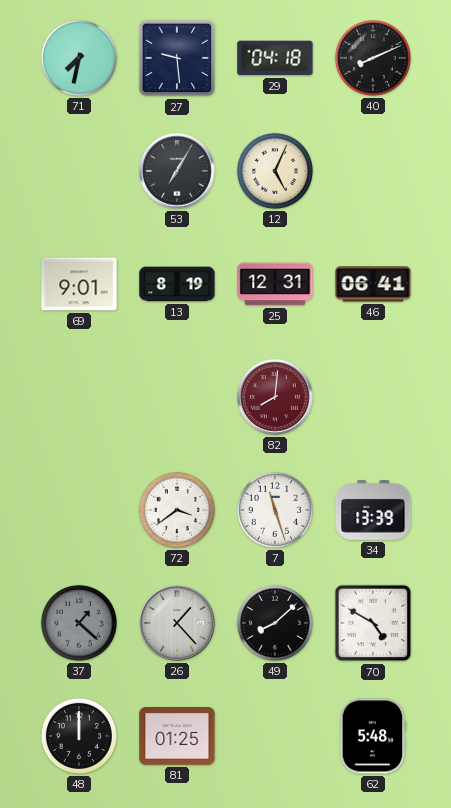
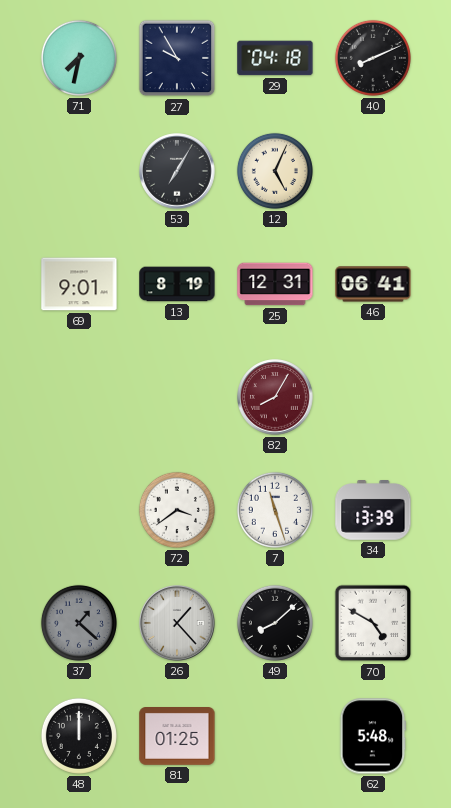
27: 9:29 -> 9:55 (177, 58)
82: 8:01 -> 8:05 (275, 397)
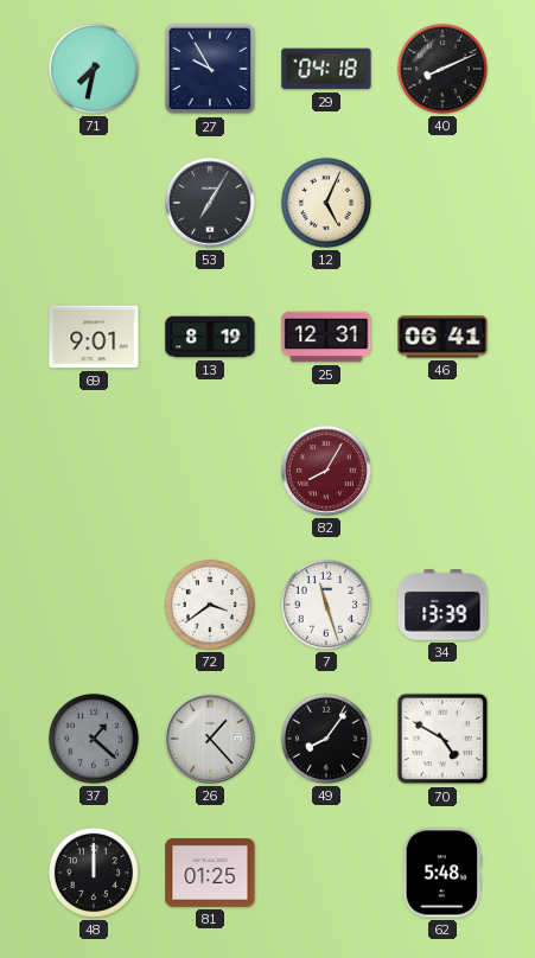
49: 8:08 -> 8:06 (326, 739)
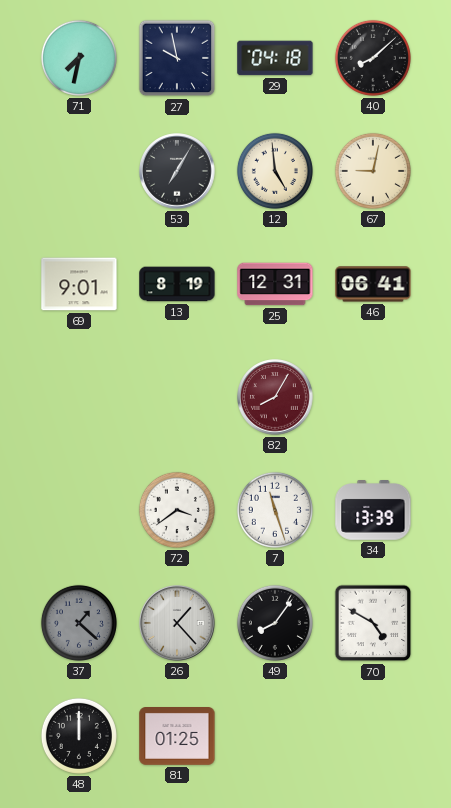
27: 9:55 -> 9:58 (177, 58)
40: 8:11 -> 8:08 (373, 58)
12: 5:04 -> 4:59 (275, 171)
67: none -> 9:02 (373, 171)
62: 5:48 -> none (442, 873)
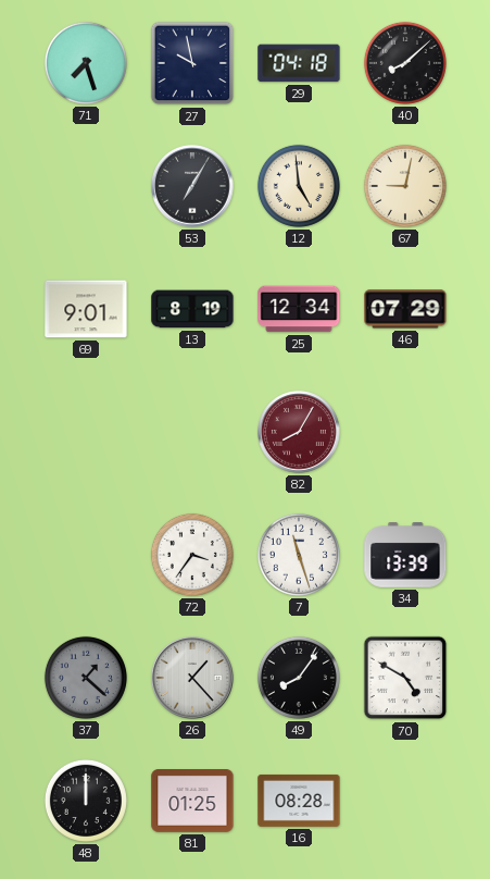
71: 7:32 -> 7:27 (86, 63)
25: 12:31 -> 12:34 (299, 309)
46: 06:41 -> 07:29 (405, 309)
72: 3:39 -> 3:36 (192, 555)
16: none -> 08:28 (299, 801)
